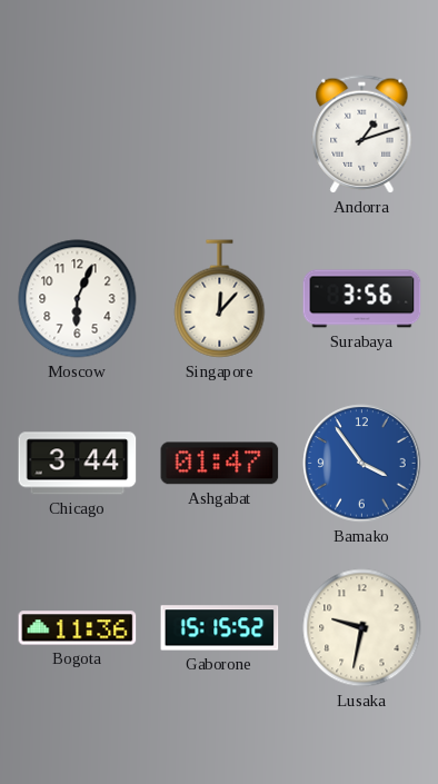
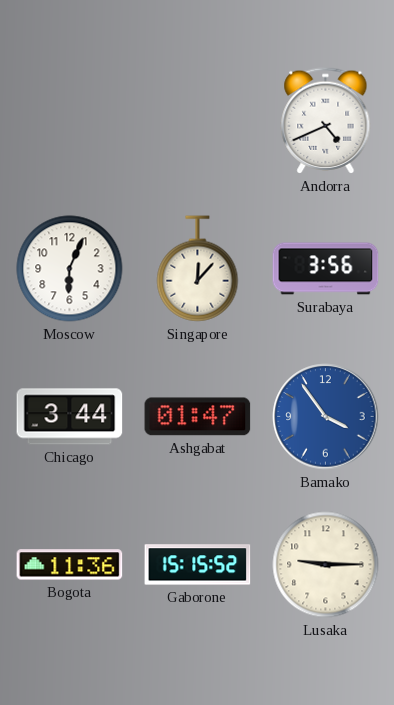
Andorra: 1:12 -> 4:41 (326, 121)
Lusaka: 9:32 -> 9:15 (326, 565)
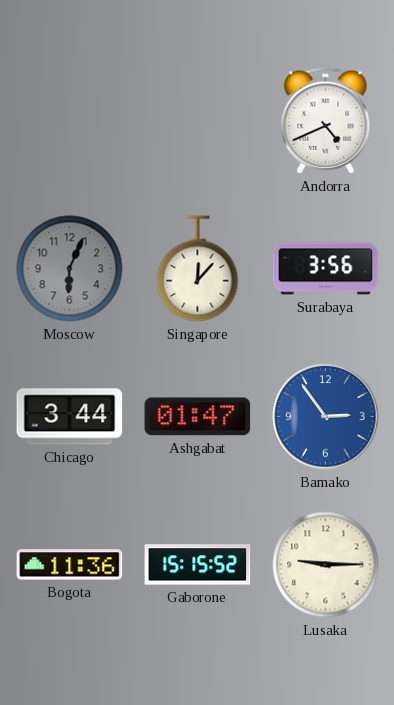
Moscow dial: white -> grey (70, 269)
Bamako: 3:54 -> 2:54 (326, 417)
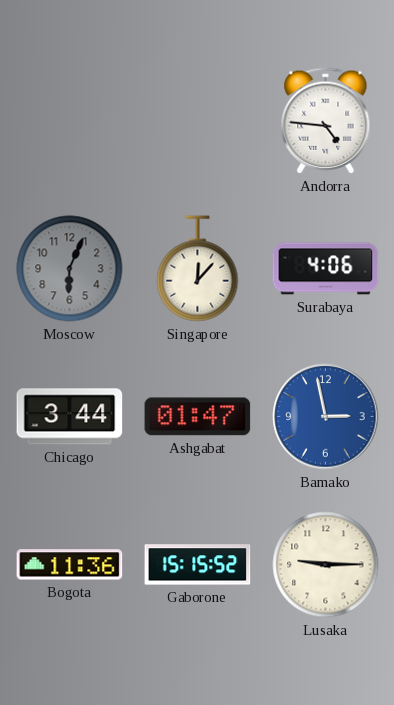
Andorra: 4:41 -> 4:46 (326, 121)
Surabaya: 3:56 -> 4:06 (326, 269)
Bamako: 2:54 -> 2:58 (326, 417)
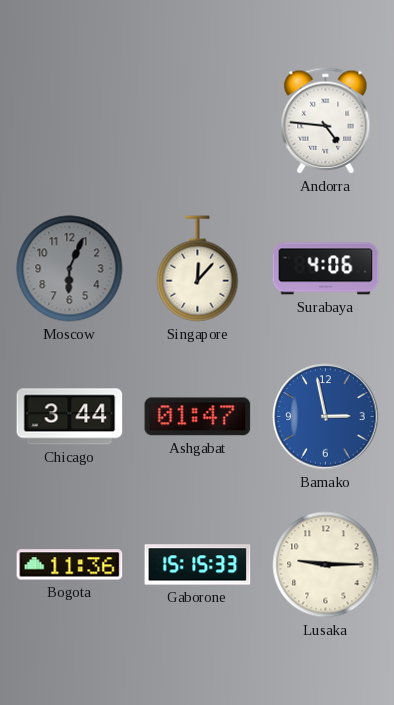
Gaborone: 15:15:52 -> 15:15:33 (198, 565)
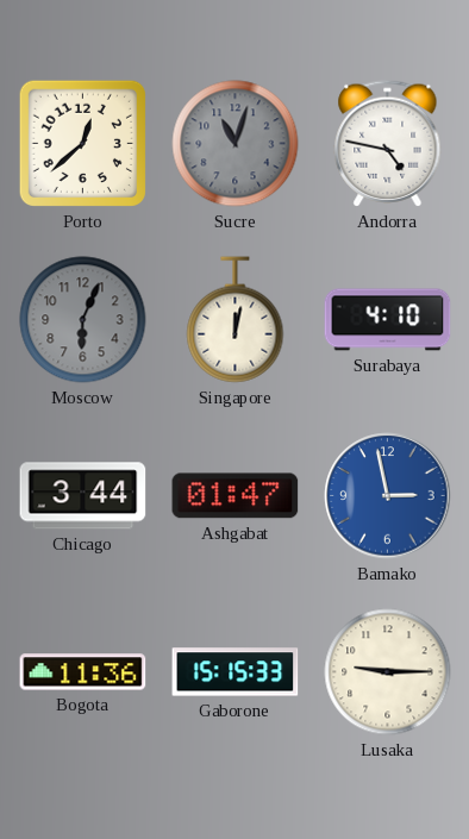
Porto: none -> 12:38 (82, 143)
Sucre: none -> 11:03 (236, 144)
Andorra: 4:46 -> 4:47 (388, 144)
Singapore: 12:07 -> 12:02 (236, 320)
Surabaya: 4:06 -> 4:10 (388, 320)
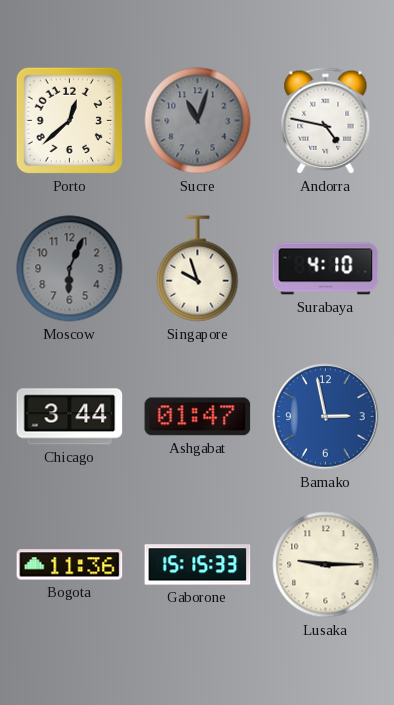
Singapore: 12:02 -> 9:57 (198, 269)
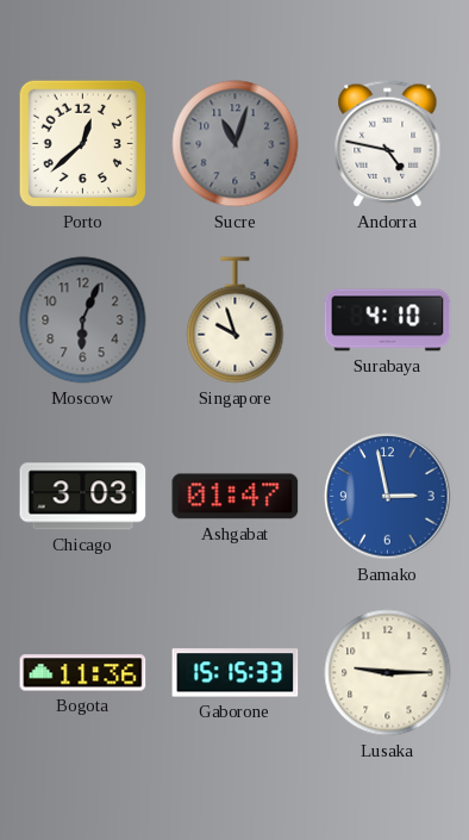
Chicago: 3:44 -> 3:03 (83, 497)
